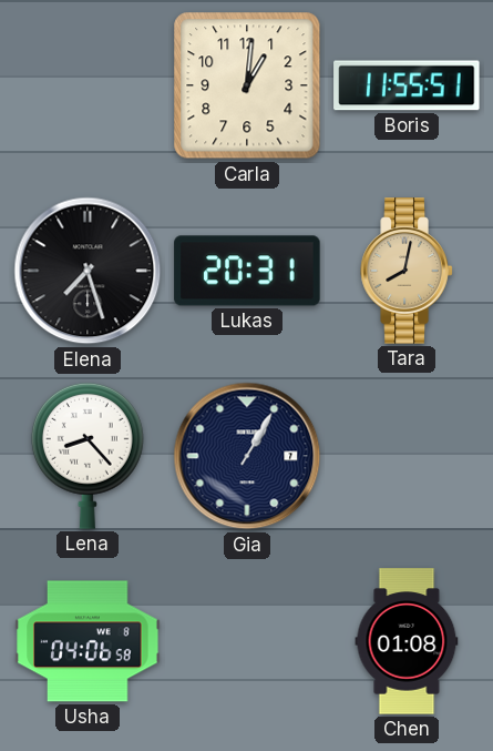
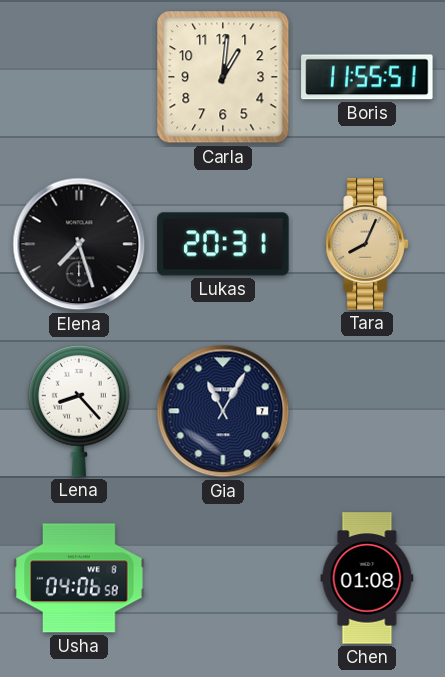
Tara: 8:02 -> 8:04 (367, 244)
Gia: 1:05 -> 11:05 (223, 411)
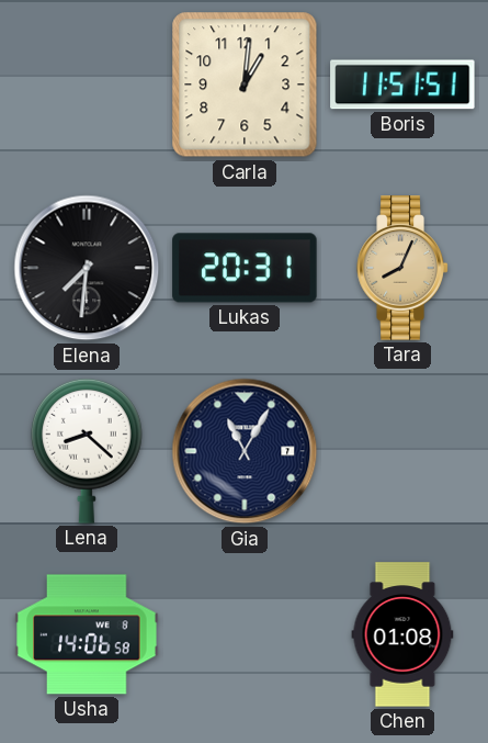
Boris: 11:55 -> 11:51 (402, 85)
Elena: 7:27 -> 7:31 (87, 268)
Lena: 8:23 -> 8:22 (87, 451)
Usha: 04:06 -> 14:06 (87, 634)
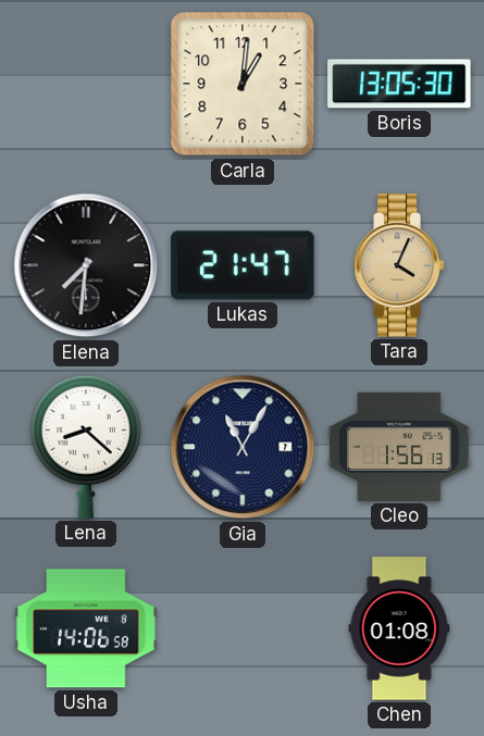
Boris: 11:51 -> 13:05 (399, 84)
Lukas: 20:31 -> 21:47 (243, 265)
Tara: 8:04 -> 4:04 (399, 265)
Cleo: none -> 1:56 (399, 447)
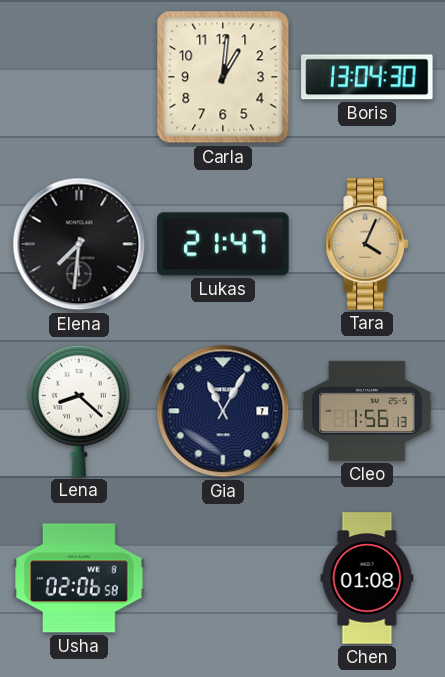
Boris: 13:05 -> 13:04 (367, 77)
Usha: 14:06 -> 02:06 (79, 578)
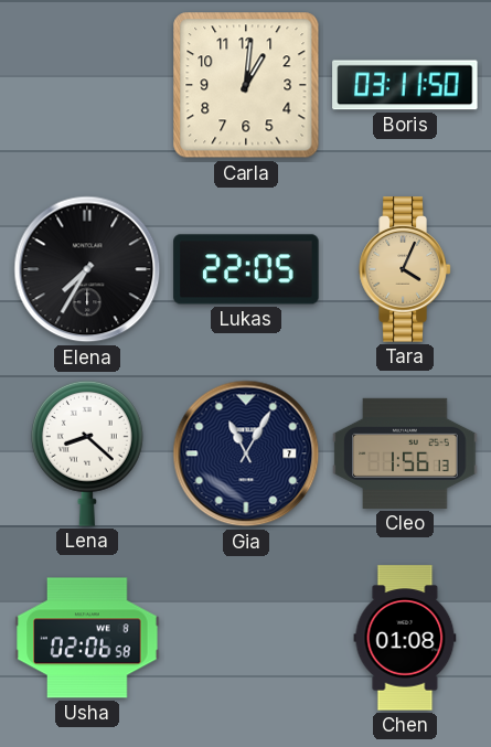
Boris: 13:04 -> 03:11 (405, 85)
Elena: 7:31 -> 7:35 (87, 269)
Lukas: 21:47 -> 22:05 (246, 269)
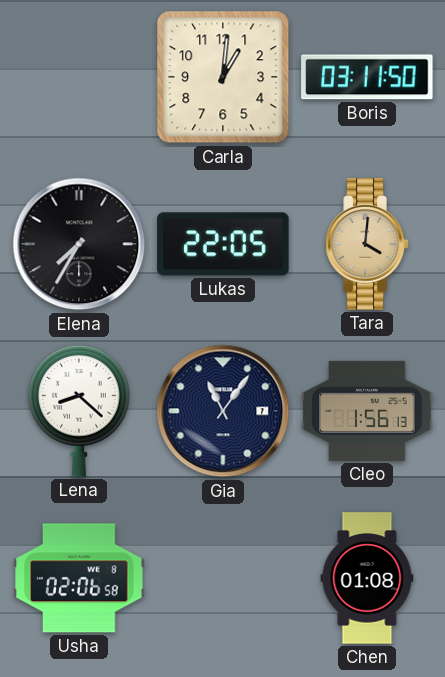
Tara: 4:04 -> 4:01 (367, 244)
Gia: 11:05 -> 11:06 (223, 411)
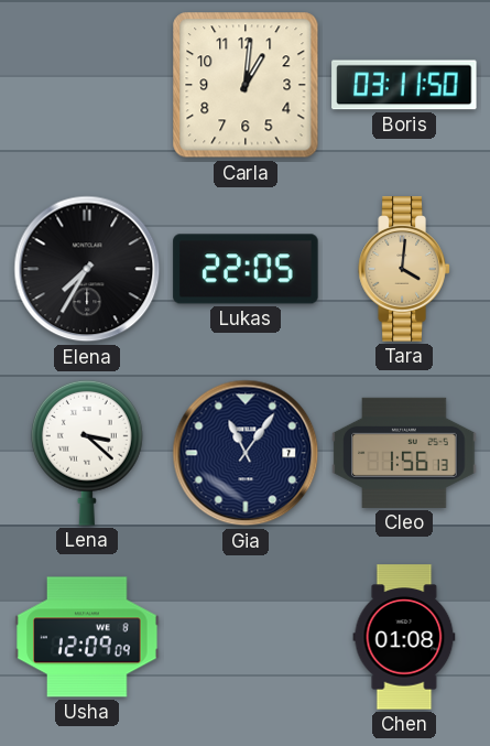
Lena: 8:22 -> 3:22 (87, 453)
Usha: 02:06 -> 12:09 (87, 637)
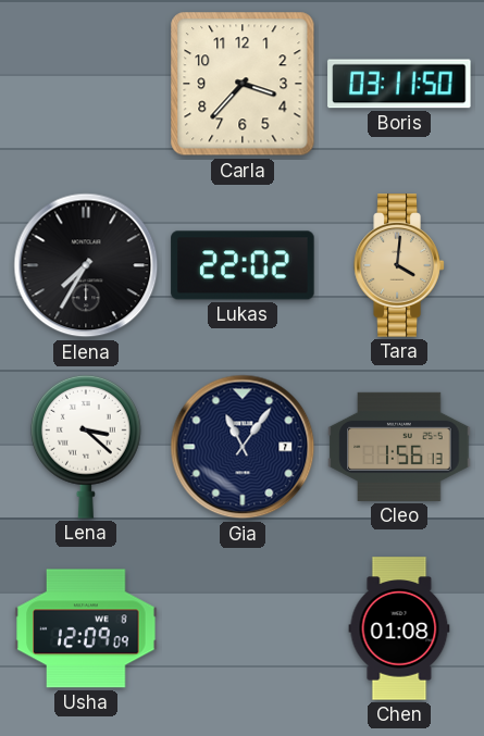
Carla: 1:01 -> 3:37 (243, 84)
Lukas: 22:05 -> 22:02 (243, 265)
